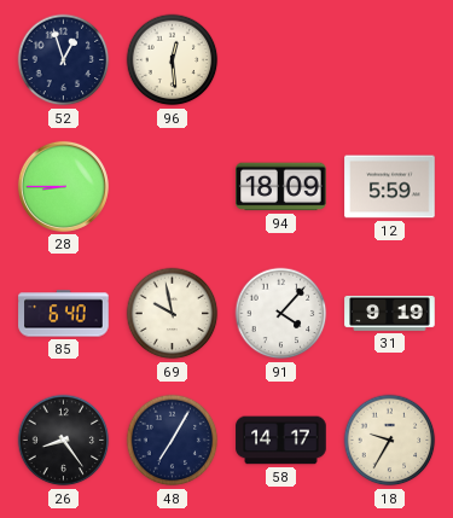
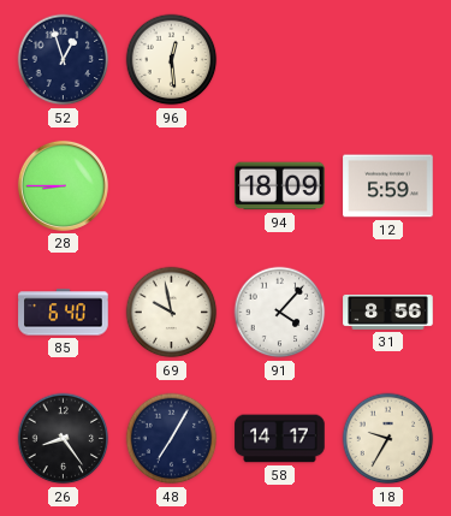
31: 9:19 -> 8:56 (388, 312)
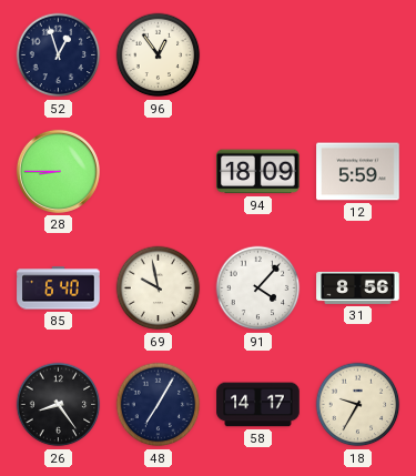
96: 12:29 -> 12:54 (159, 55)
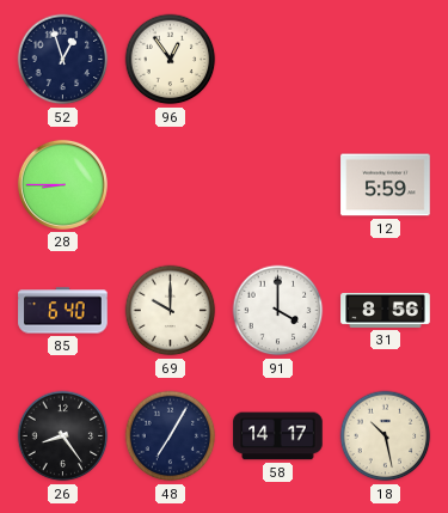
94: 18:09 -> none (258, 172)
69: 9:58 -> 10:00 (171, 311)
91: 4:07 -> 4:00 (278, 311)
18: 9:35 -> 10:28 (386, 436)
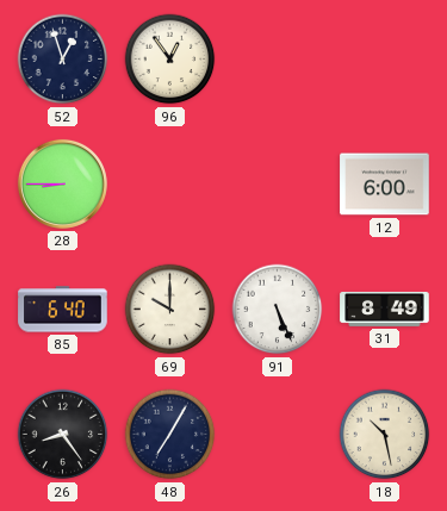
12: 5:59 -> 6:00 (385, 185)
91: 4:00 -> 5:26 (278, 310)
31: 8:56 -> 8:49 (385, 309)
58: 14:17 -> none (278, 436)
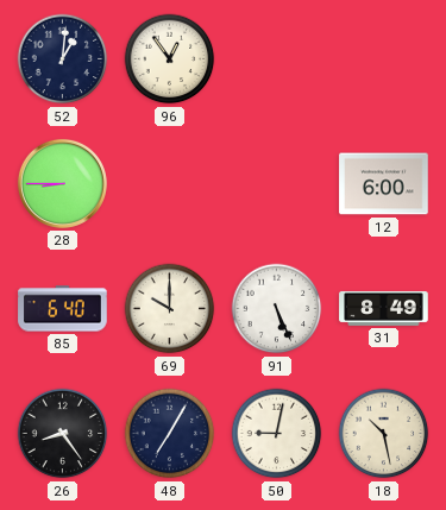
52: 12:57 -> 1:01 (63, 59)
50: none -> 9:02 (277, 434)
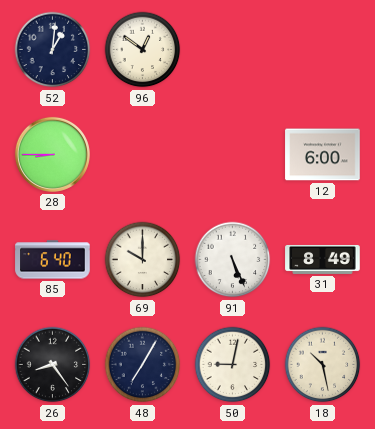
96: 12:54 -> 12:51 (143, 50)
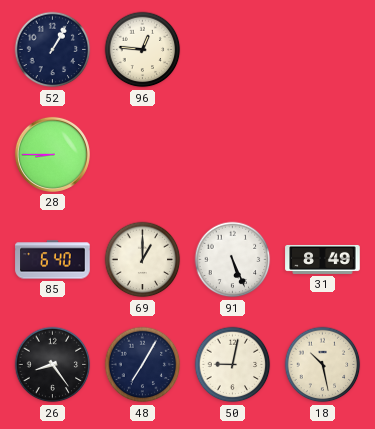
52: 1:01 -> 1:05 (53, 50)
96: 12:51 -> 12:46 (143, 50)
12: 6:00 -> none (323, 155)
69: 10:00 -> 1:00 (143, 260)
